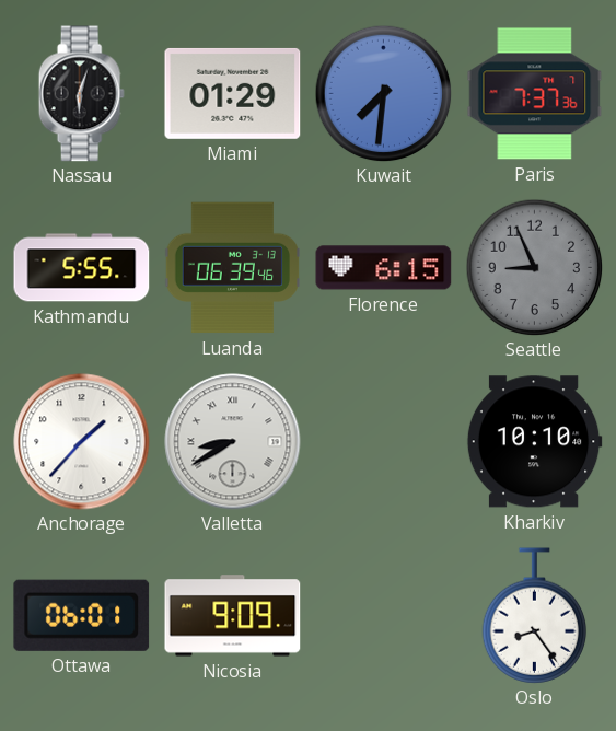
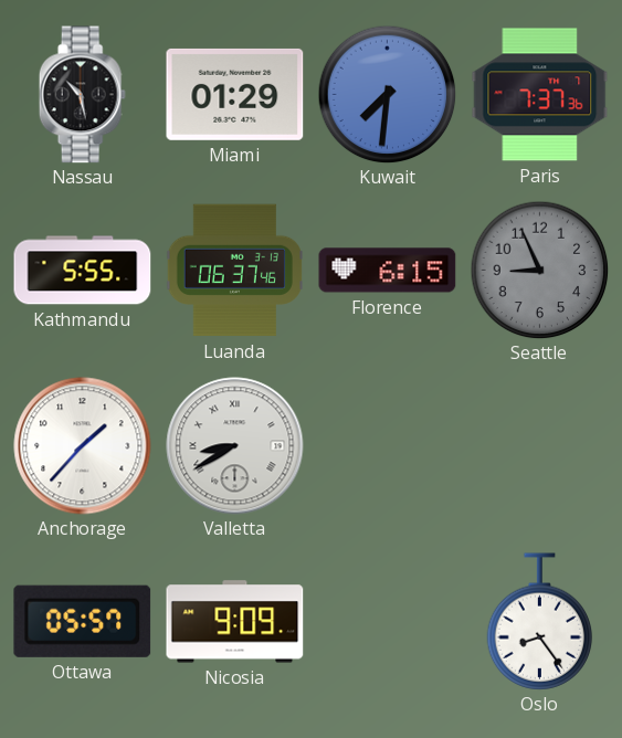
Nassau: 6:03 -> 10:28 (82, 95)
Luanda: 06:39 -> 06:37 (234, 271)
Kharkiv: 10:10 -> none (534, 442)
Ottawa: 06:01 -> 05:57 (83, 621)
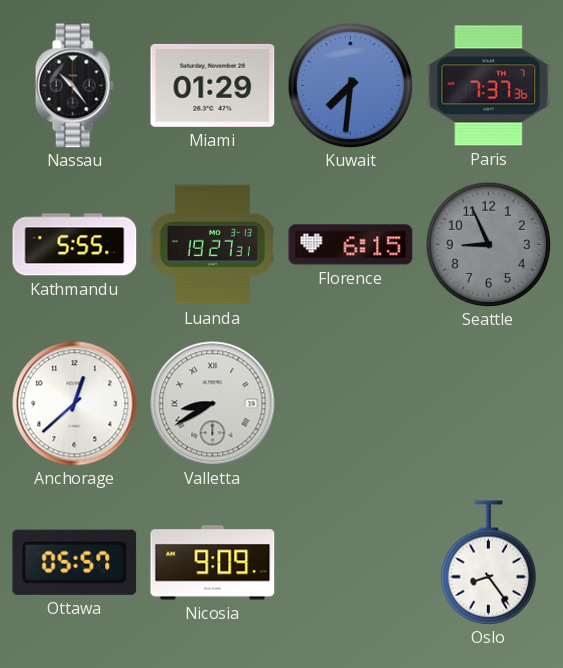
Nassau: 10:28 -> 10:24 (74, 86)
Luanda: 06:37 -> 19:27 (212, 245)
Anchorage: 1:37 -> 12:38 (75, 404)
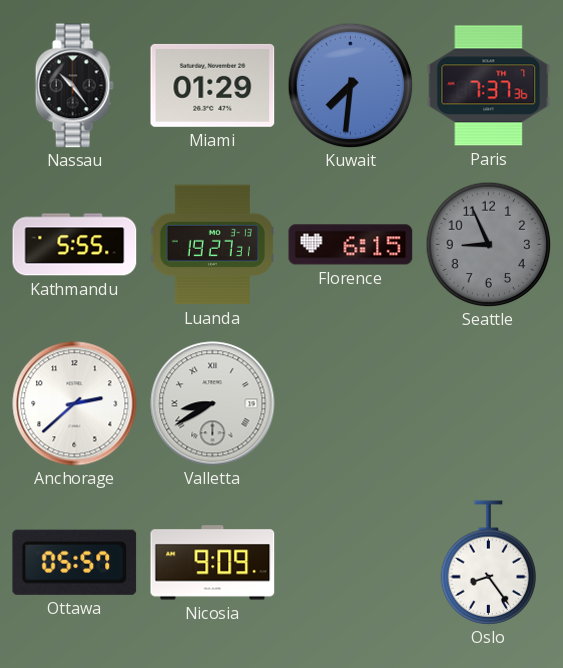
Anchorage: 12:38 -> 2:38 (75, 404)
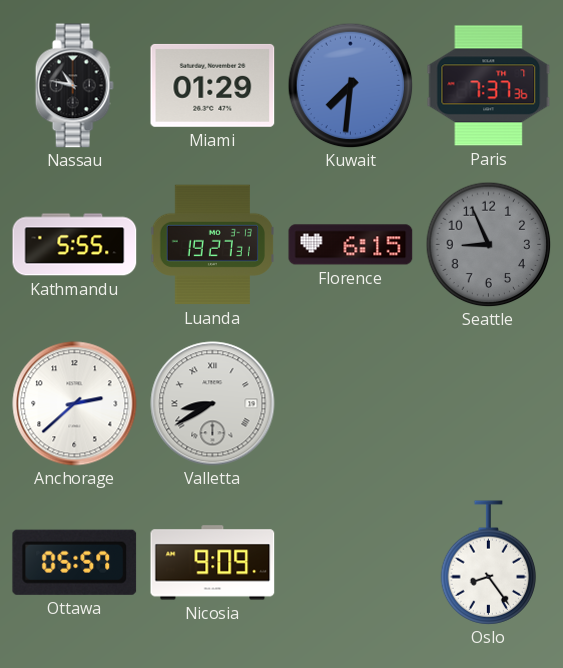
Nassau: 10:24 -> 10:47 (74, 86)
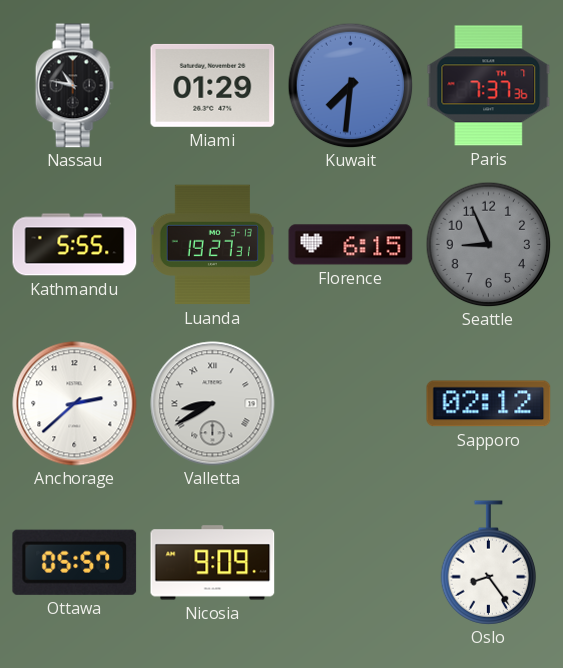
Sapporo: none -> 02:12 (489, 404)
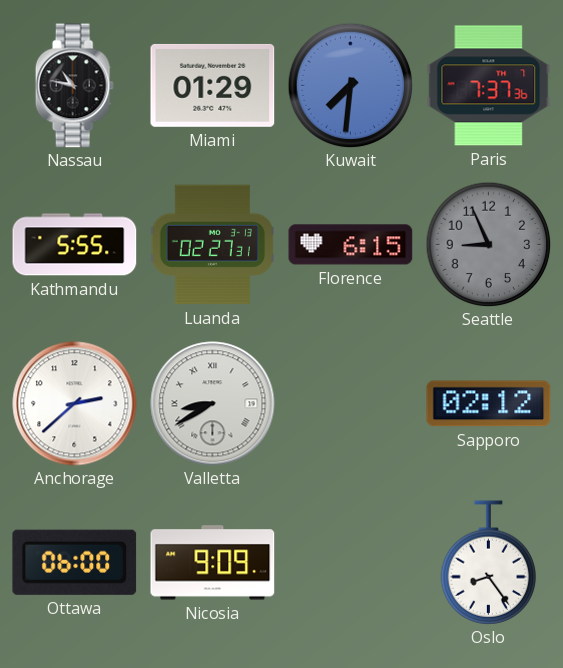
Luanda: 19:27 -> 02:27 (212, 245)
Ottawa: 05:57 -> 06:00 (75, 562)
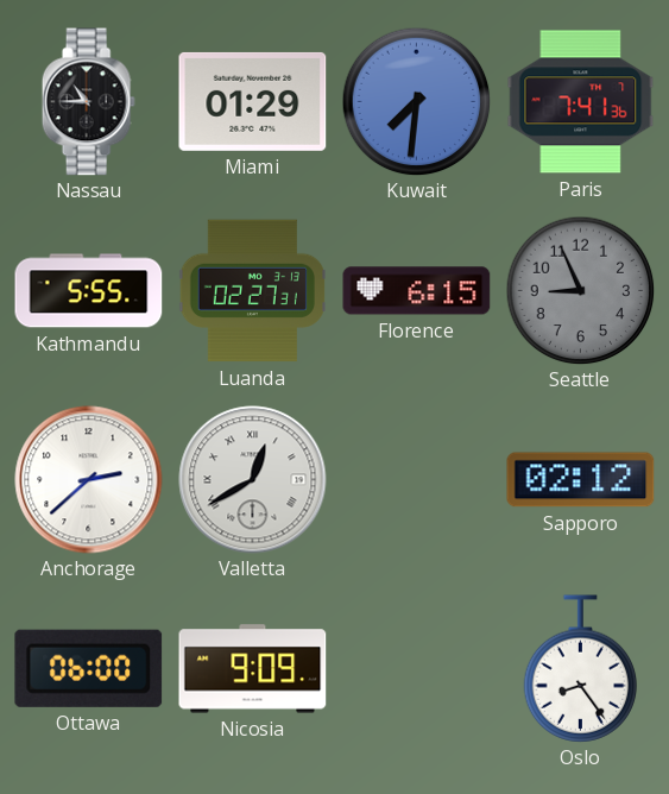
Nassau: 10:47 -> 10:45 (88, 102)
Paris: 7:37 -> 7:41 (581, 102)
Valletta: 8:40 -> 12:40 (253, 480)
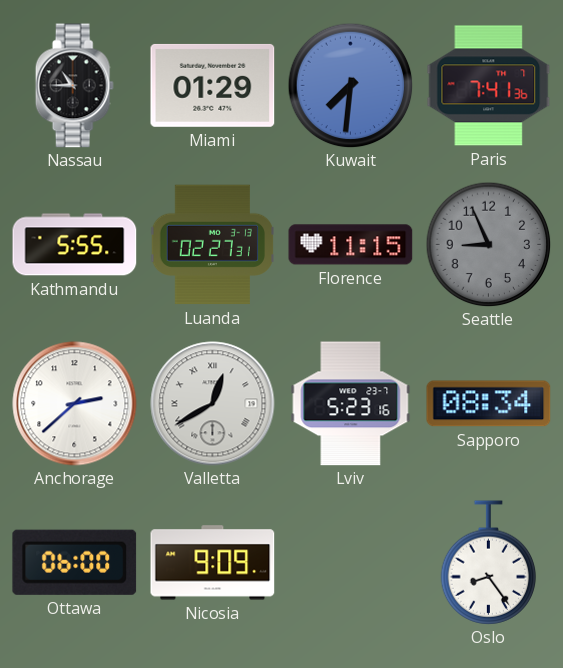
Florence: 6:15 -> 11:15 (351, 245)
Lviv: none -> 5:23 (351, 404)
Sapporo: 02:12 -> 08:34 (489, 404)
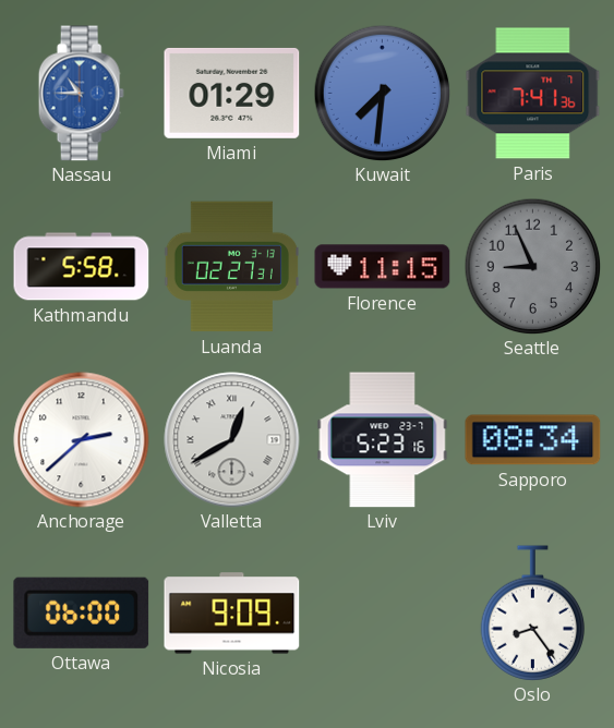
Nassau dial: black -> blue (81, 94)
Kathmandu: 5:55 -> 5:58 (82, 267)
